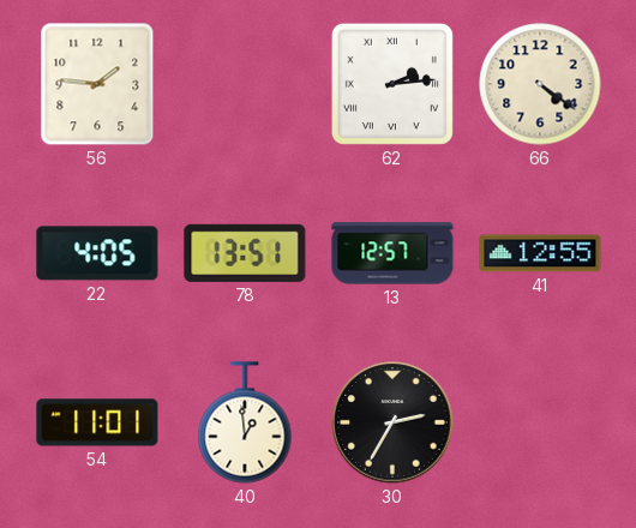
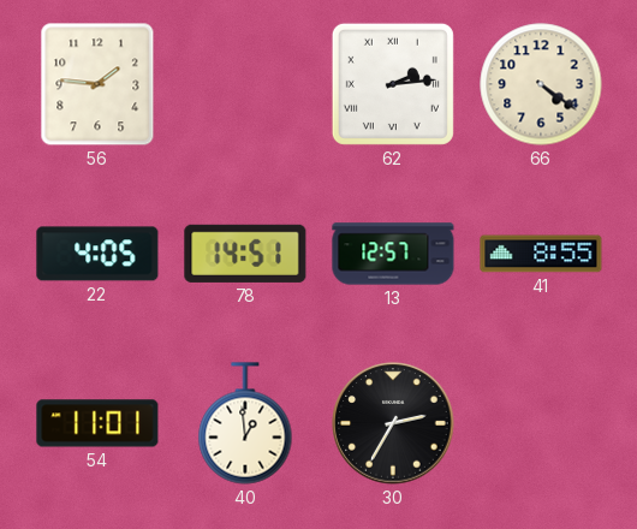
78: 13:51 -> 14:51 (245, 254)
41: 12:55 -> 8:55 (541, 254)
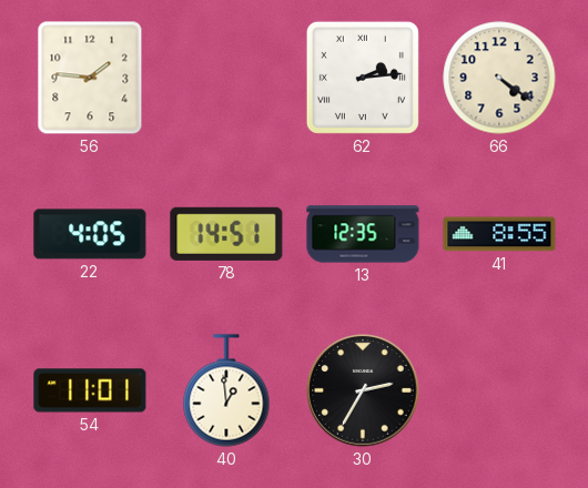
13: 12:57 -> 12:35 (363, 234)
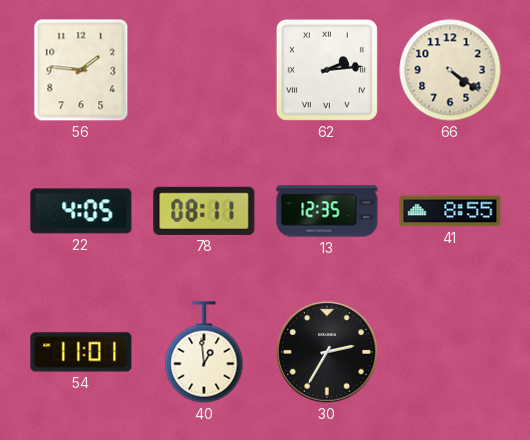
78: 14:51 -> 08:11 (204, 211)
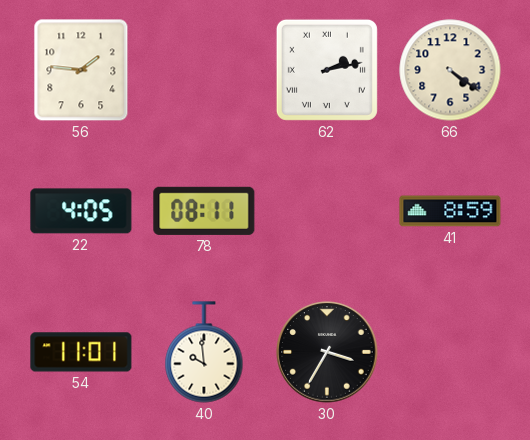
62: 2:14 -> 2:13 (327, 70)
13: 12:35 -> none (327, 211)
41: 8:55 -> 8:59 (450, 211)
40: 12:59 -> 9:59 (204, 352)
30: 2:35 -> 3:35 (327, 352)
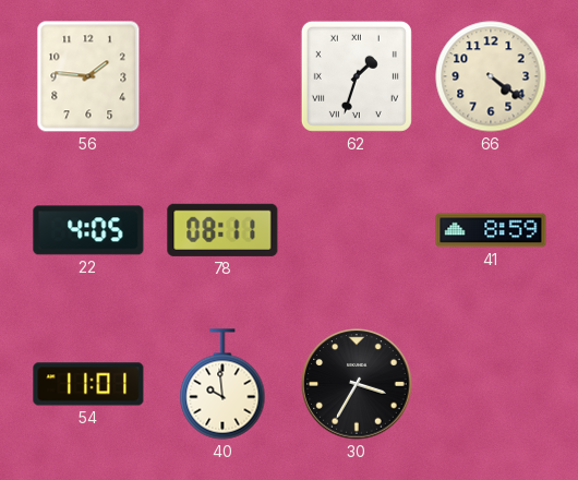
62: 2:13 -> 1:33 (357, 76)
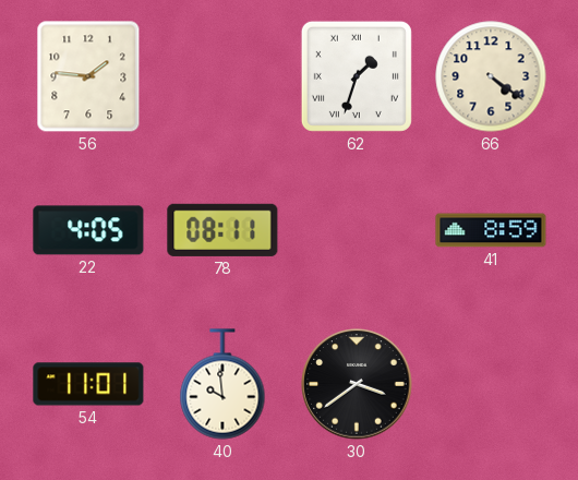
30: 3:35 -> 3:39 (357, 384)
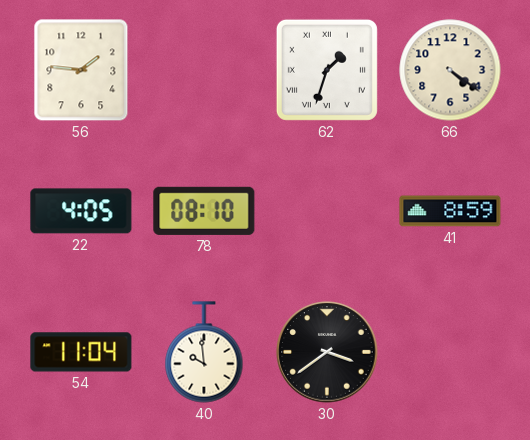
78: 08:11 -> 08:10 (204, 211)
54: 11:01 -> 11:04 (81, 352)
